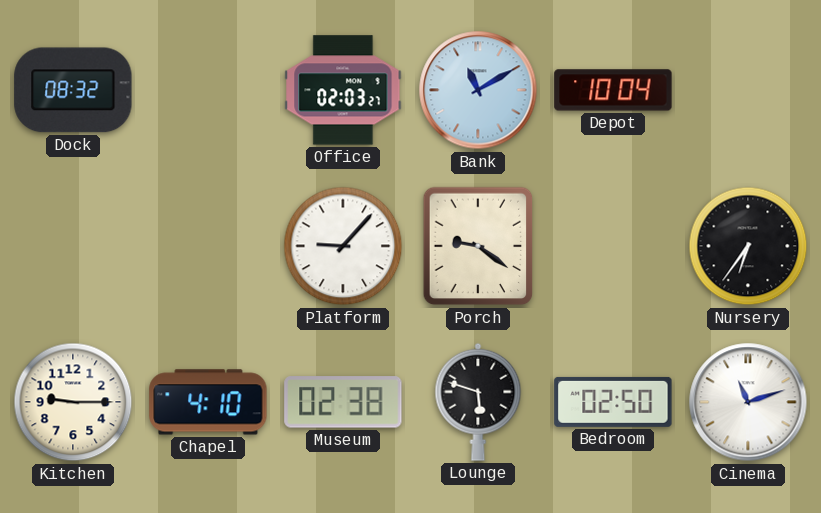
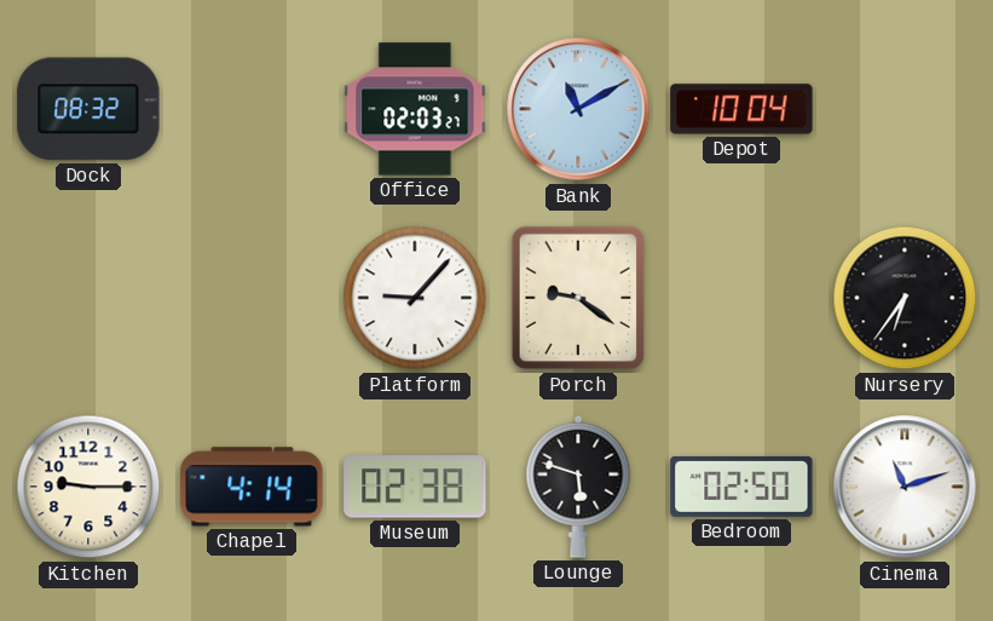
Chapel: 4:10 -> 4:14 (252, 487)
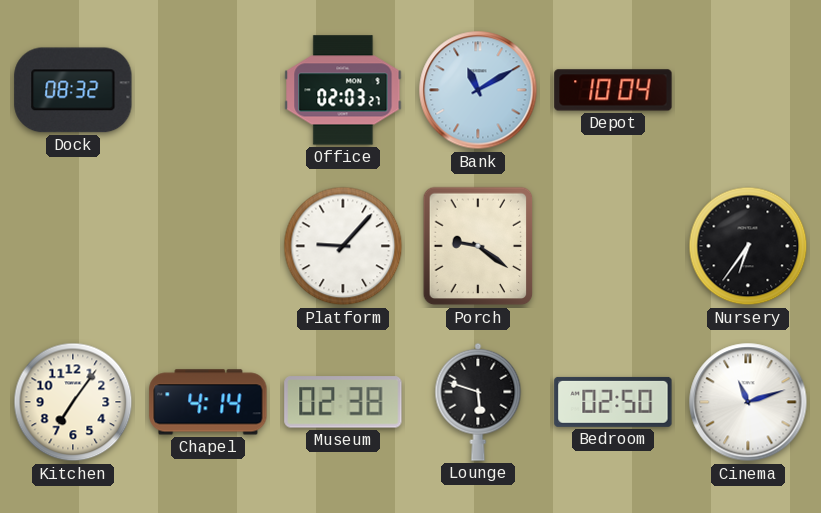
Kitchen: 9:15 -> 7:06 (73, 402)
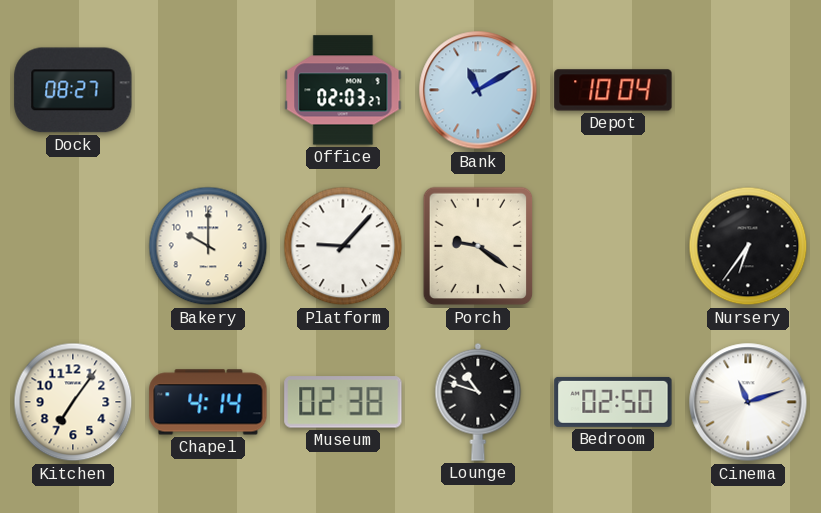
Dock: 08:32 -> 08:27 (73, 90)
Bakery: none -> 10:00 (208, 246)
Lounge: 5:48 -> 10:48 (478, 402)
